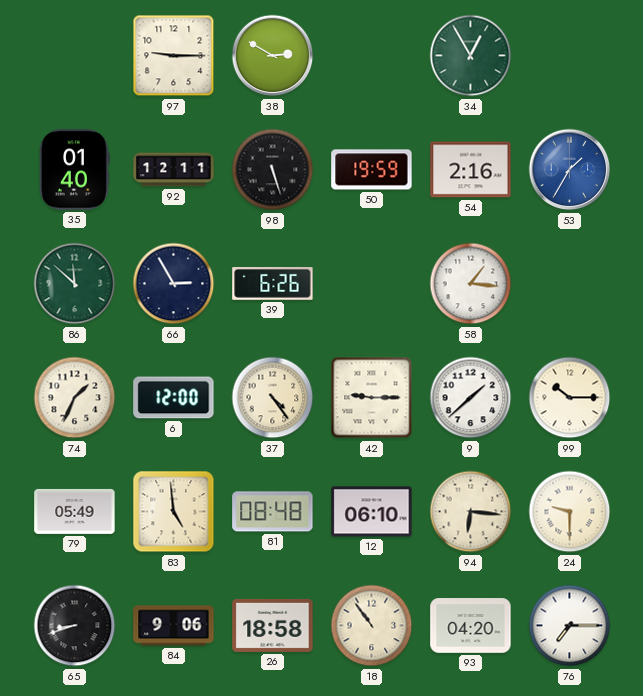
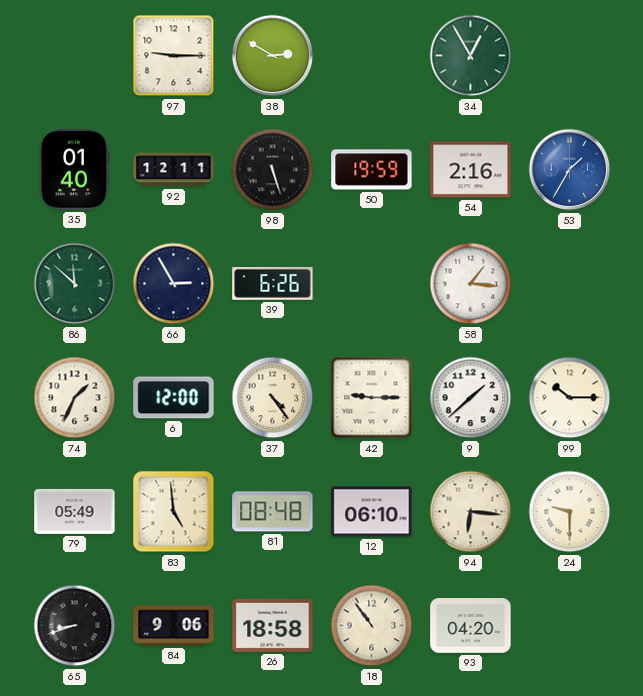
76: 7:15 -> none (570, 626)
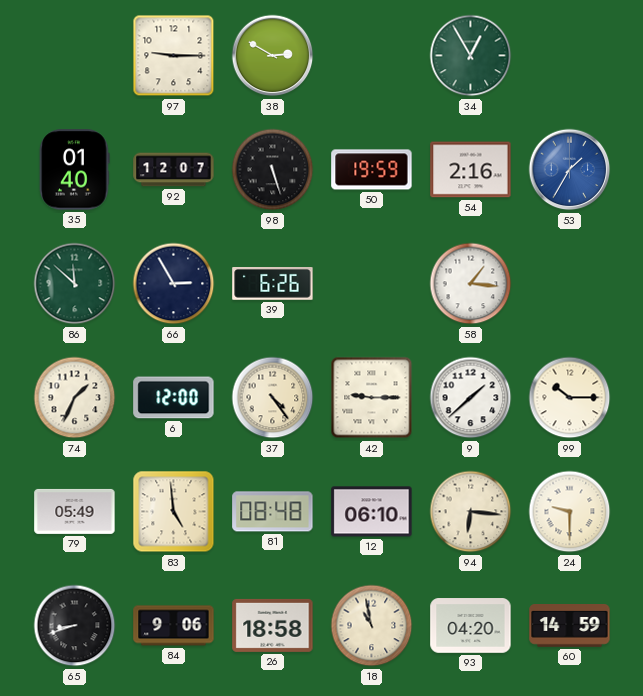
92: 12:11 -> 12:07 (174, 170)
18: 10:54 -> 10:58 (372, 626)
60: none -> 14:59 (570, 626)
